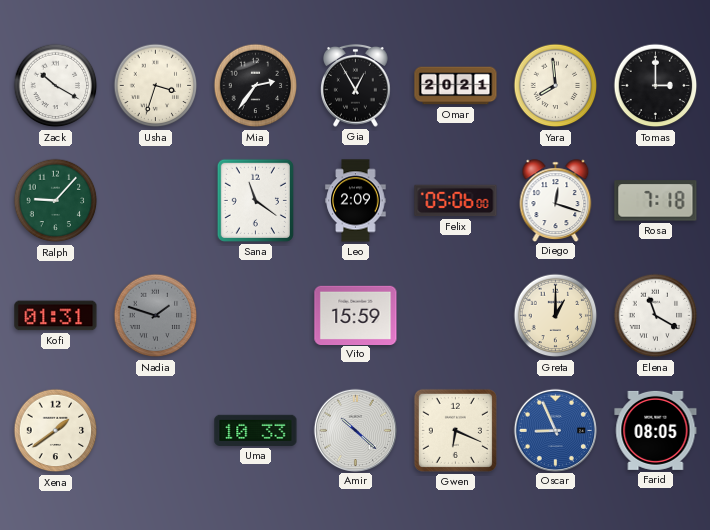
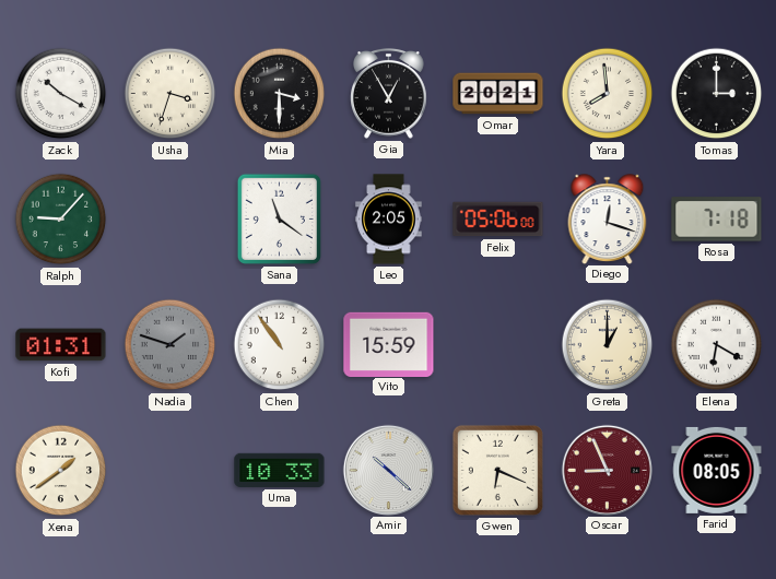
Mia: 2:36 -> 3:30 (280, 94)
Leo: 2:09 -> 2:05 (389, 220)
Chen: none -> 10:54 (280, 345)
Elena: 11:20 -> 6:20 (717, 345)
Oscar dial: blue -> burgundy (607, 470)
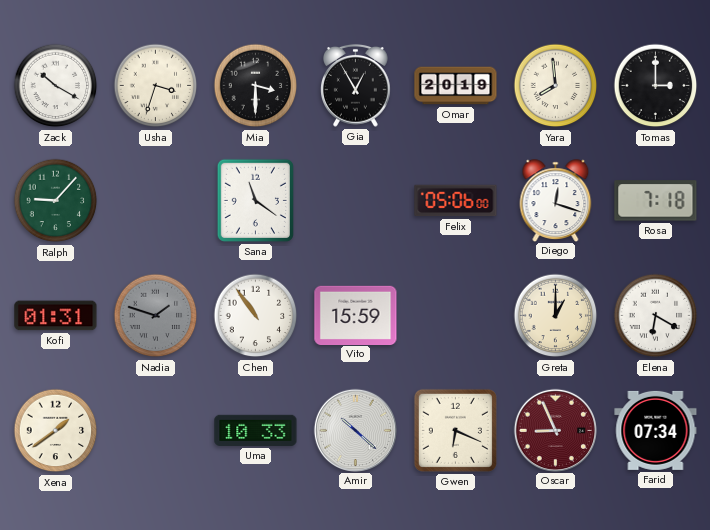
Omar: 20:21 -> 20:19 (456, 86)
Leo: 2:05 -> none (389, 220)
Farid: 08:05 -> 07:34 (656, 430)
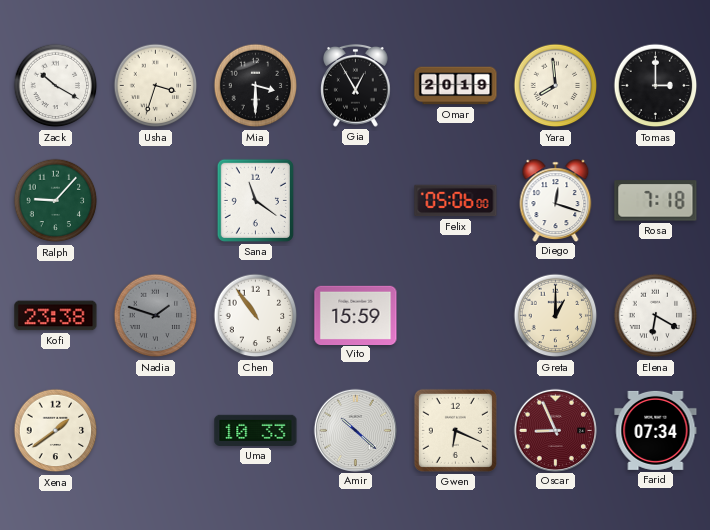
Kofi: 01:31 -> 23:38 (56, 316)
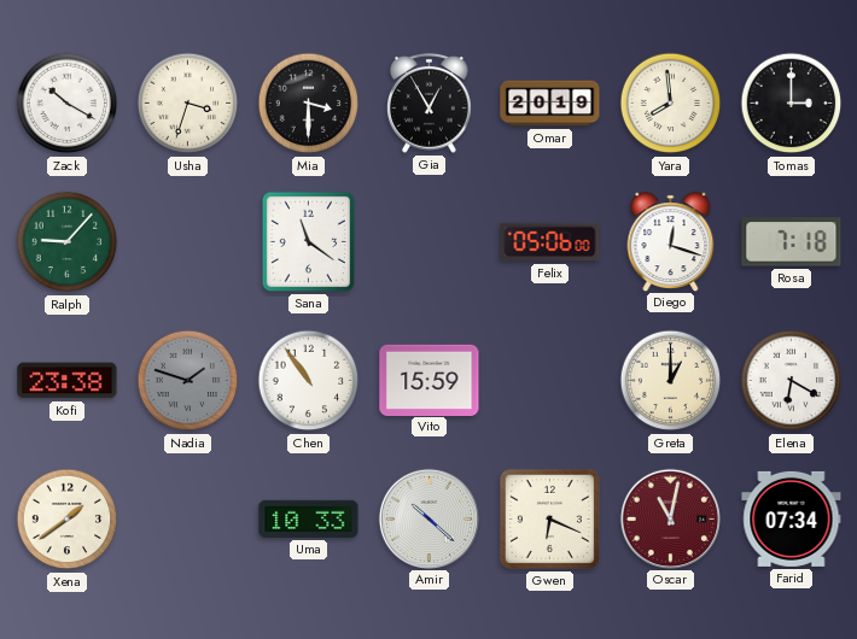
Oscar: 8:56 -> 11:02 (670, 518)
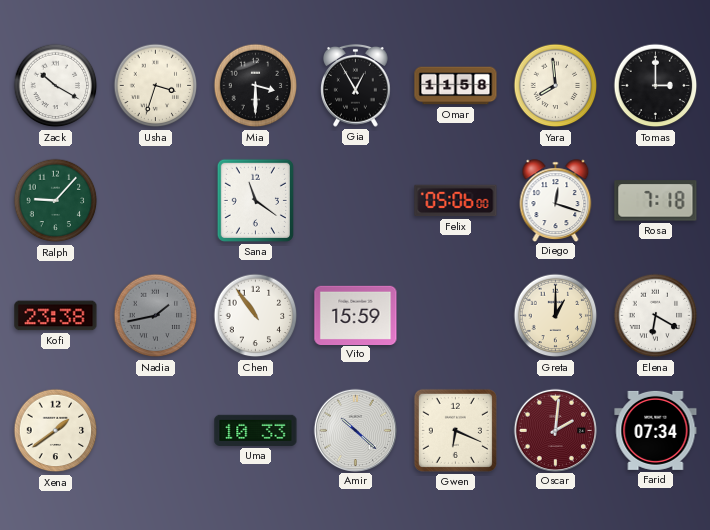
Omar: 20:19 -> 11:58 (456, 86)
Nadia: 1:48 -> 1:43 (156, 316)
Oscar: 11:02 -> 2:01 (555, 430)
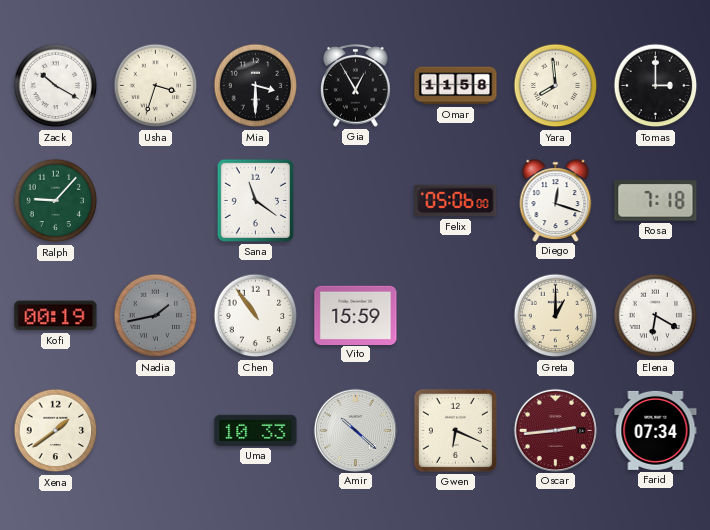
Kofi: 23:38 -> 00:19 (56, 316)
Oscar: 2:01 -> 2:44 (555, 430)
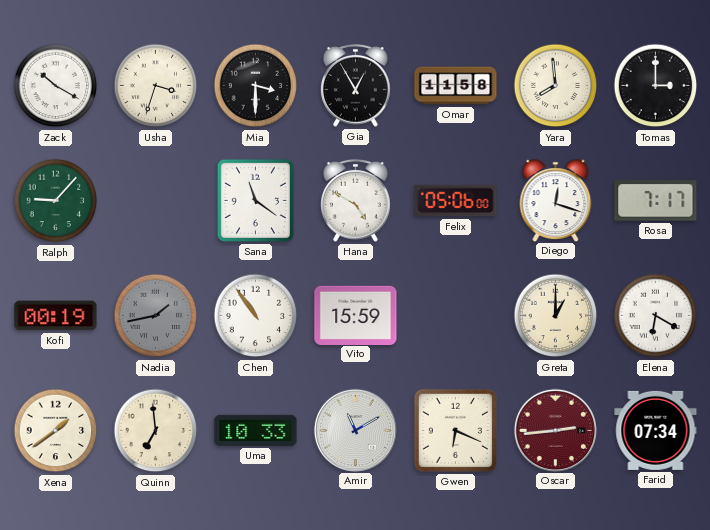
Hana: none -> 4:50 (356, 200)
Rosa: 7:18 -> 7:17 (656, 201)
Quinn: none -> 6:59 (156, 431)
Amir: 10:22 -> 11:10 (355, 430)
